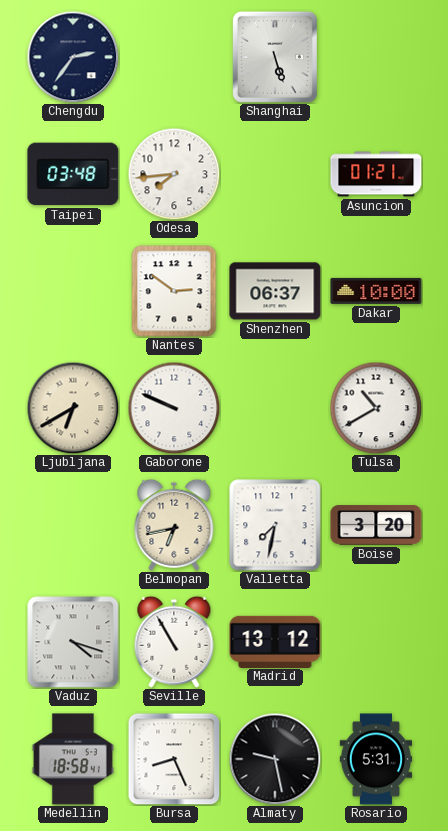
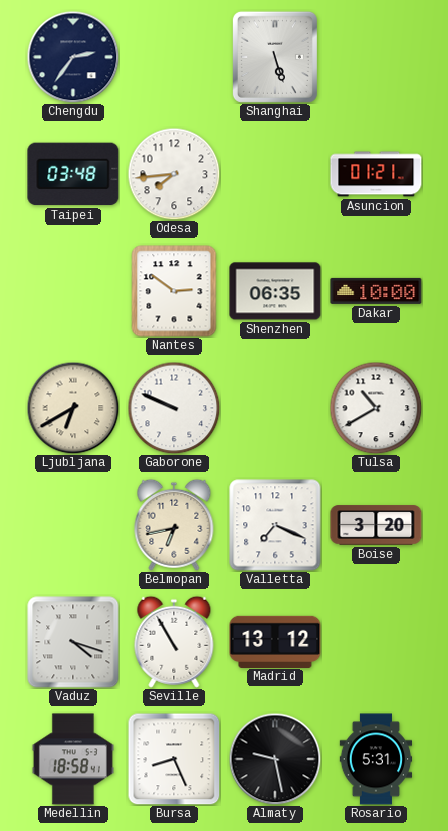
Shenzhen: 06:37 -> 06:35 (275, 291)
Valletta: 7:32 -> 7:19 (275, 525)
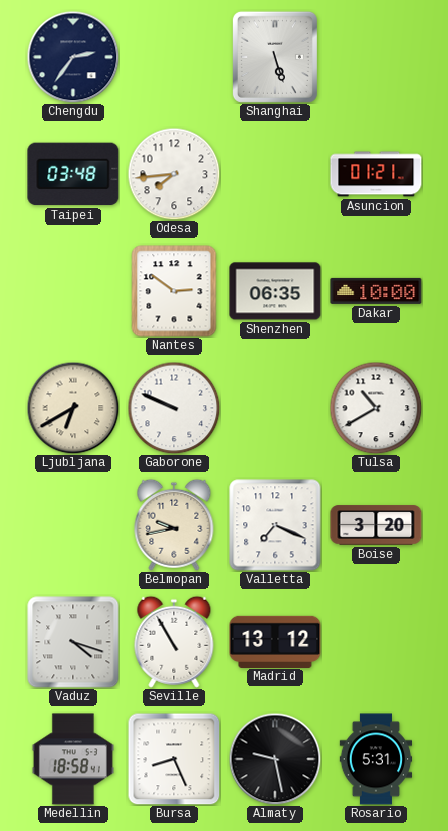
Belmopan: 6:43 -> 9:43 (174, 525)
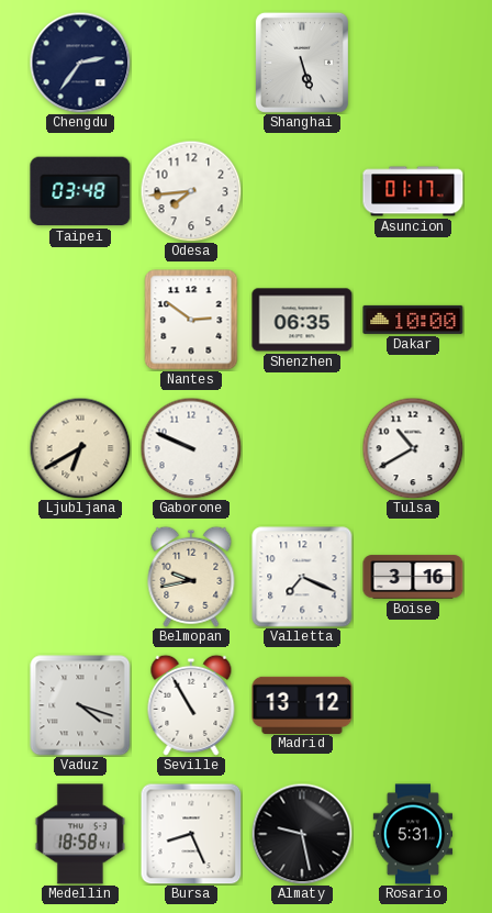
Asuncion: 01:21 -> 01:17 (413, 191)
Boise: 3:20 -> 3:16 (413, 577)
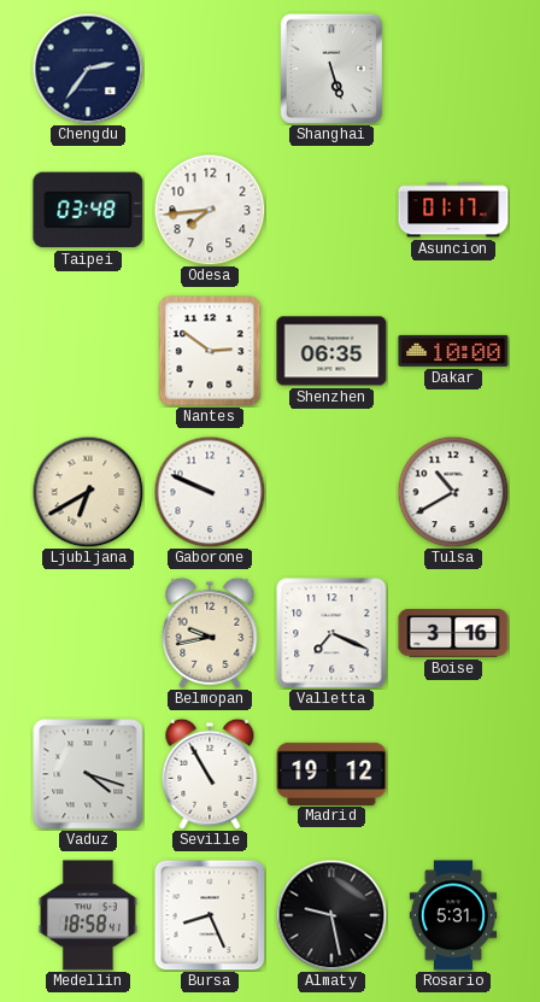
Madrid: 13:12 -> 19:12 (331, 773)
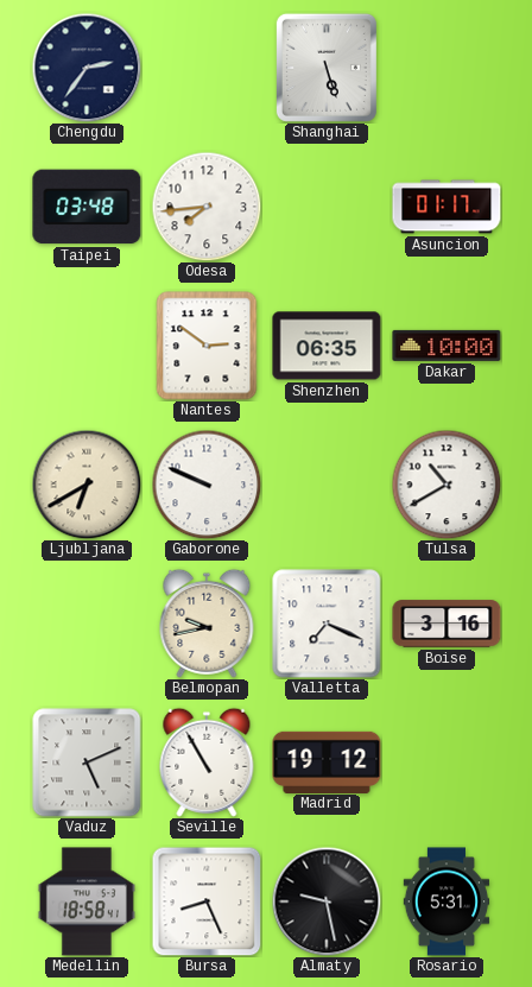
Vaduz: 4:18 -> 5:11 (87, 763)
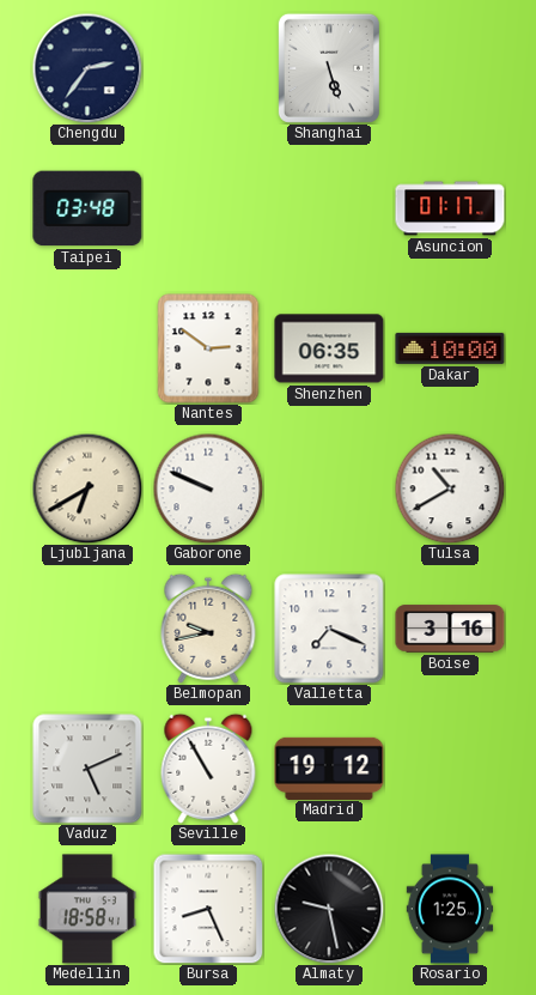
Odesa: 7:44 -> none (207, 207)
Rosario: 5:31 -> 1:25 (450, 909)
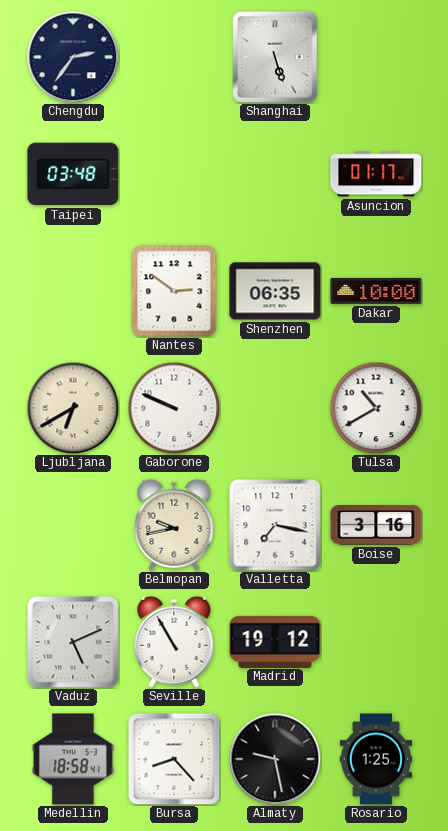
Valletta: 7:19 -> 7:17 (275, 525)
Bursa: 8:26 -> 8:23 (174, 759)
